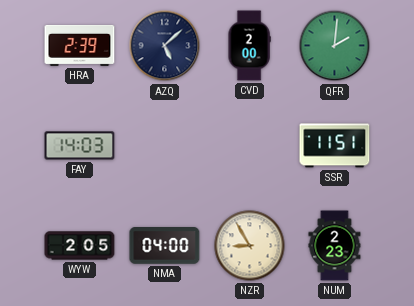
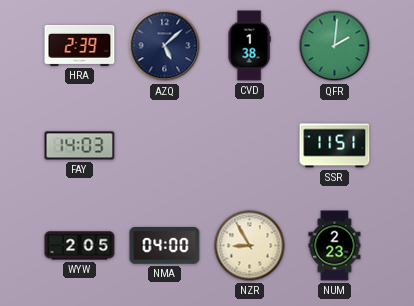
CVD: 2:00 -> 1:38 (249, 46)
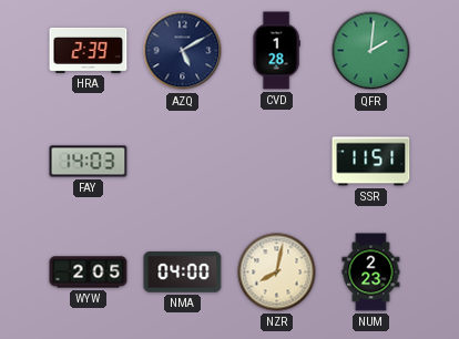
AZQ: 5:08 -> 5:10 (183, 51)
CVD: 1:38 -> 1:28 (276, 51)
NZR: 8:55 -> 8:02 (277, 273)
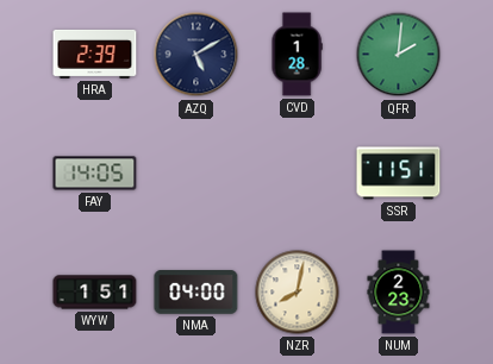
FAY: 14:03 -> 14:05 (95, 174)
WYW: 2:05 -> 1:51 (95, 293)
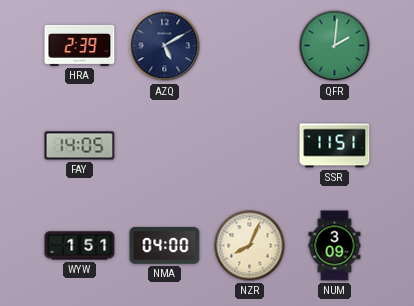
CVD: 1:28 -> none (297, 55)
NZR: 8:02 -> 8:04 (250, 246)
NUM: 2:23 -> 3:09 (335, 246)
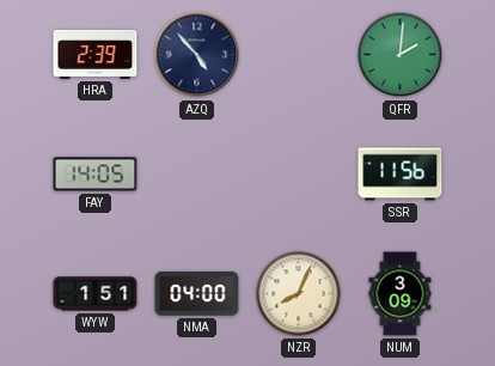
AZQ: 5:10 -> 4:53 (197, 55)
SSR: 11:51 -> 11:56 (401, 175)
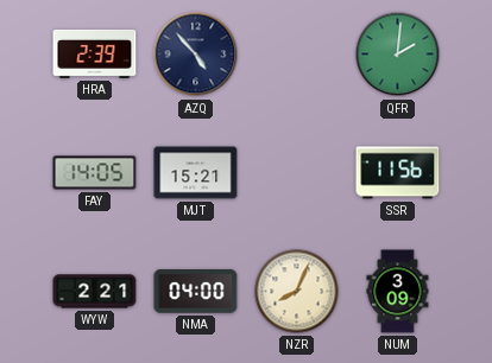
MJT: none -> 15:21 (196, 173)
WYW: 1:51 -> 2:21 (95, 292)
